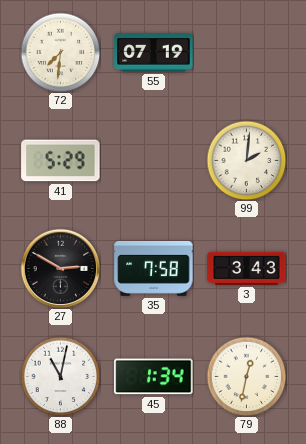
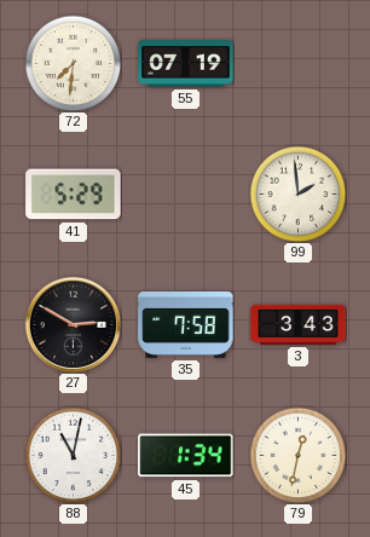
99: 2:01 -> 1:59 (297, 194)
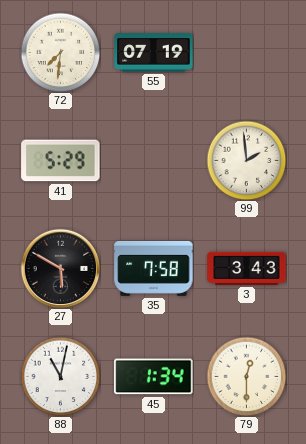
27: 2:50 -> 5:50 (60, 268)
79: 12:32 -> 12:30 (246, 376)
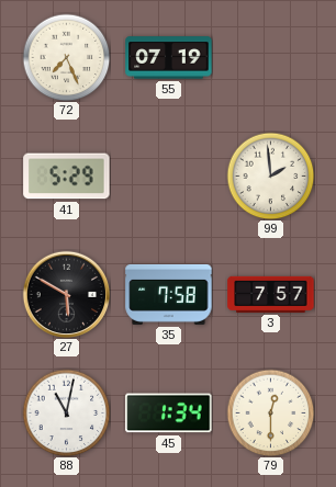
72: 7:31 -> 7:26 (66, 57)
3: 3:43 -> 7:57 (271, 294)
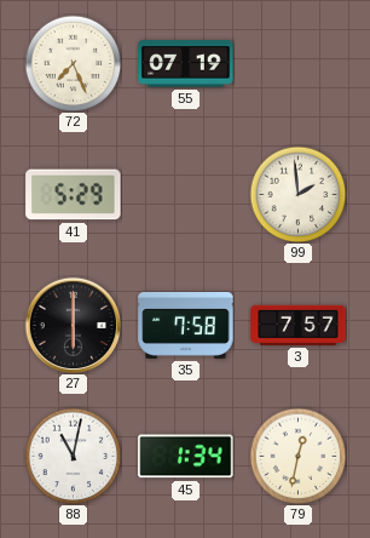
27: 5:50 -> 6:00 (73, 325)
79: 12:30 -> 12:32 (297, 456)
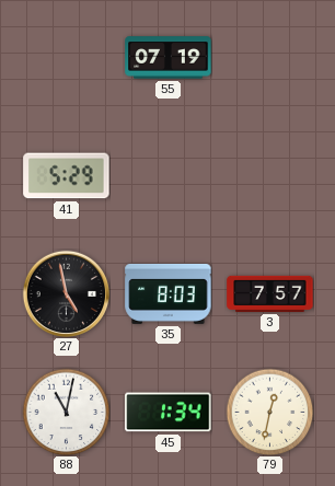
72: 7:26 -> none (73, 63)
99: 1:59 -> none (297, 194)
27: 6:00 -> 4:58 (66, 293)
35: 7:58 -> 8:03 (169, 293)
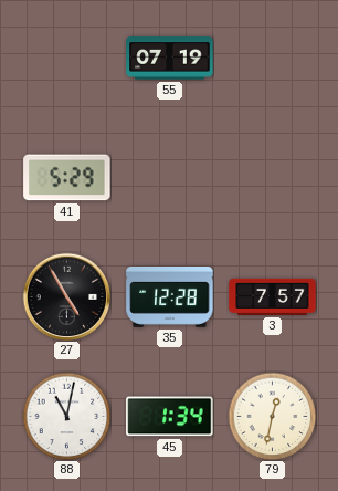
27: 4:58 -> 4:55 (66, 296)
35: 8:03 -> 12:28 (170, 296)
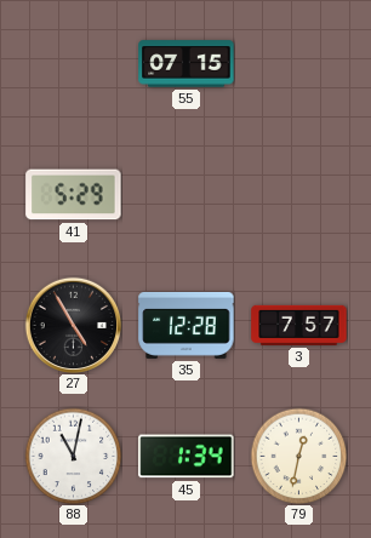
55: 07:19 -> 07:15 (187, 64)
